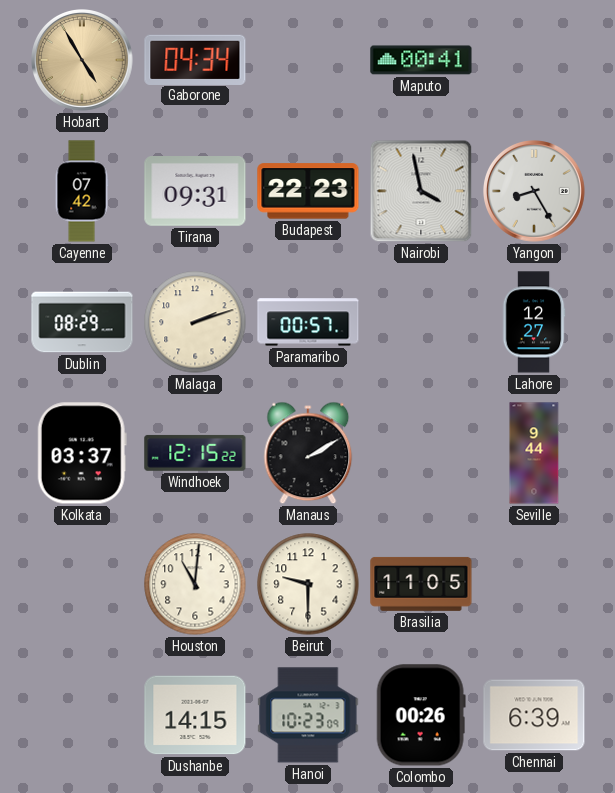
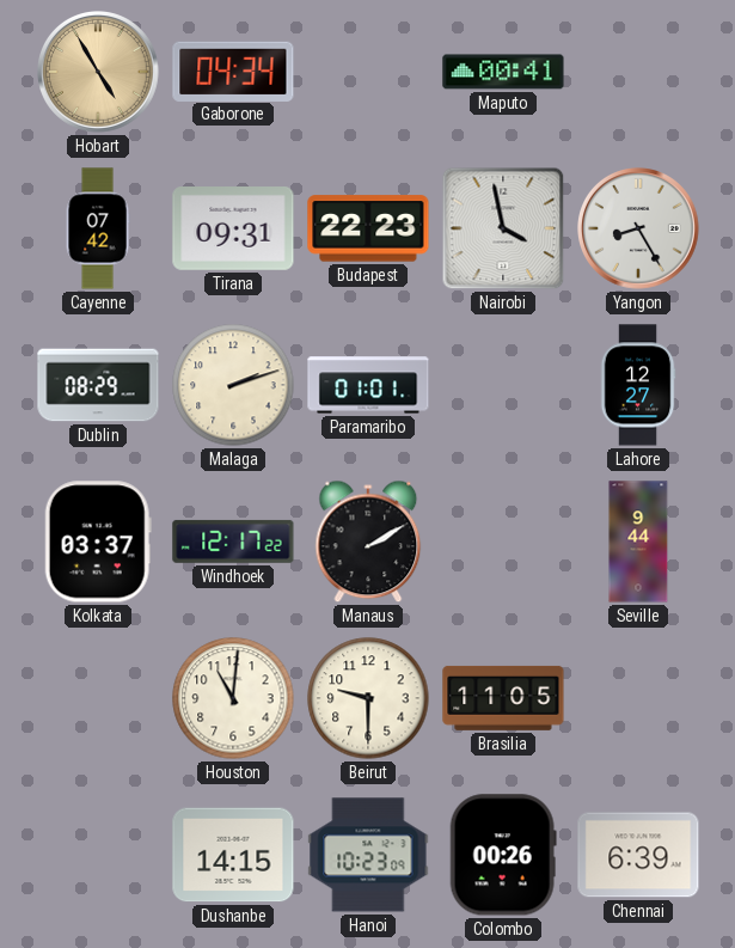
Paramaribo: 00:57 -> 01:01 (368, 385)
Windhoek: 12:15 -> 12:17 (233, 542)
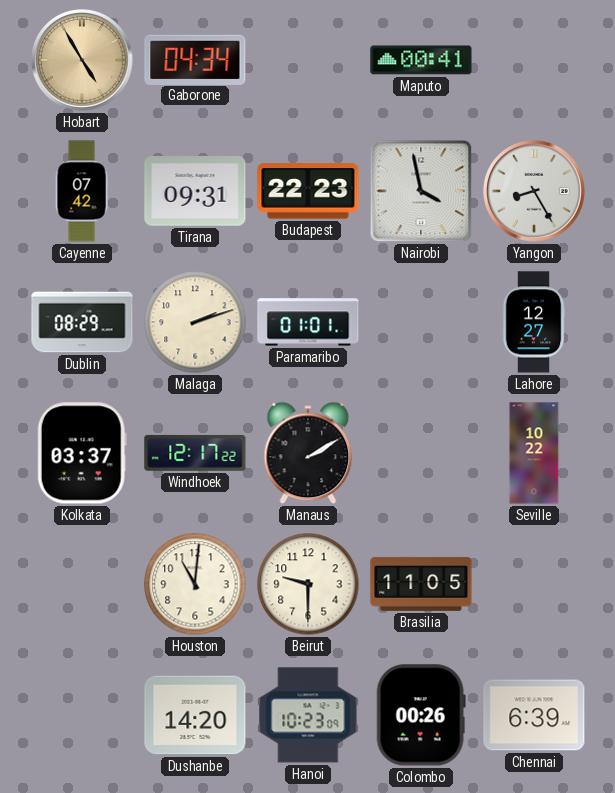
Seville: 9:44 -> 10:22 (534, 453)
Dushanbe: 14:15 -> 14:20 (195, 715)
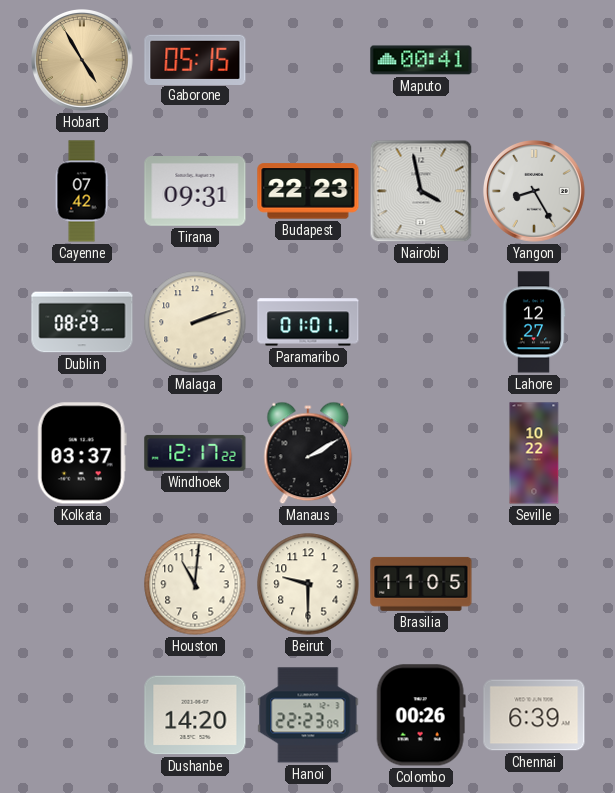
Gaborone: 04:34 -> 05:15 (195, 59)
Hanoi: 10:23 -> 22:23 (308, 715)
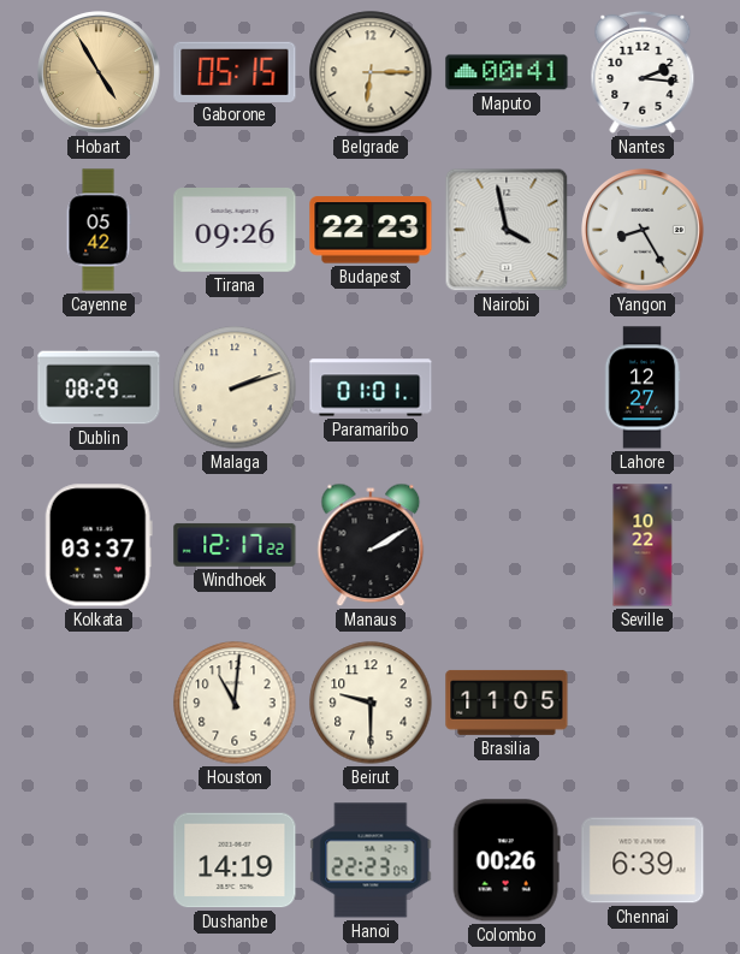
Belgrade: none -> 6:15 (371, 72)
Nantes: none -> 2:16 (643, 72)
Cayenne: 07:42 -> 05:42 (99, 230)
Tirana: 09:31 -> 09:26 (235, 231)
Dushanbe: 14:20 -> 14:19 (235, 860)
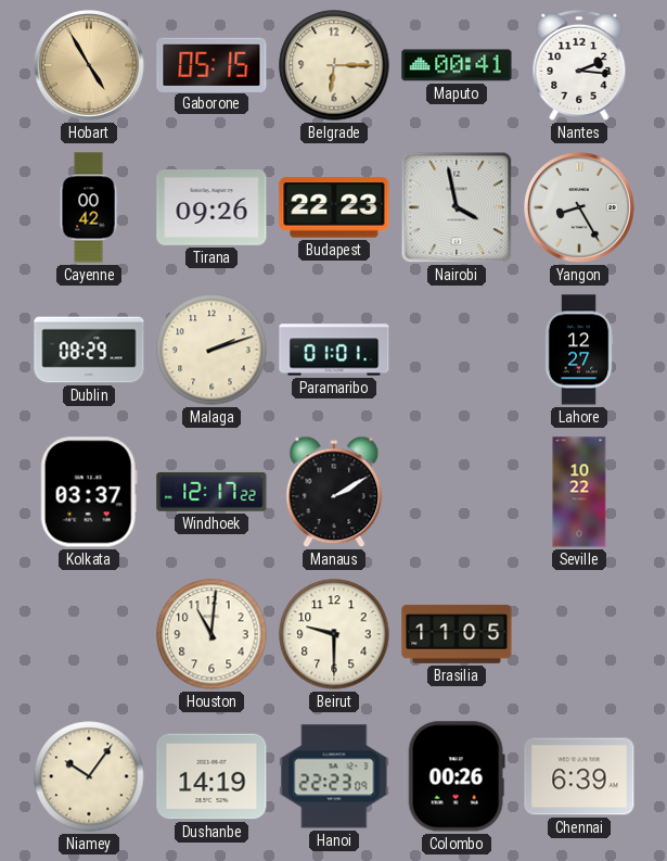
Cayenne: 05:42 -> 00:42 (89, 207)
Niamey: none -> 10:06 (89, 776)
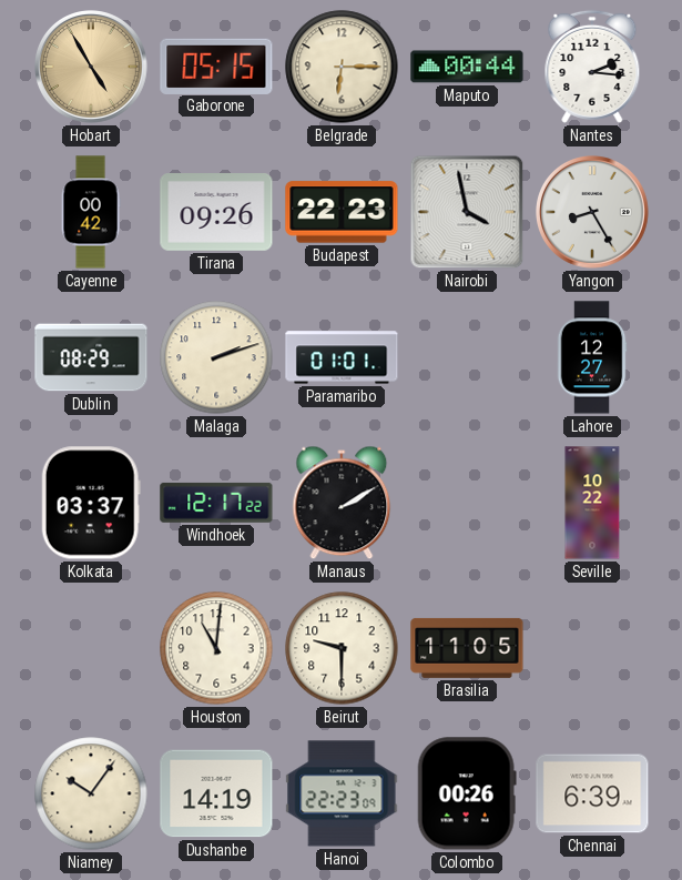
Maputo: 00:41 -> 00:44 (467, 67)
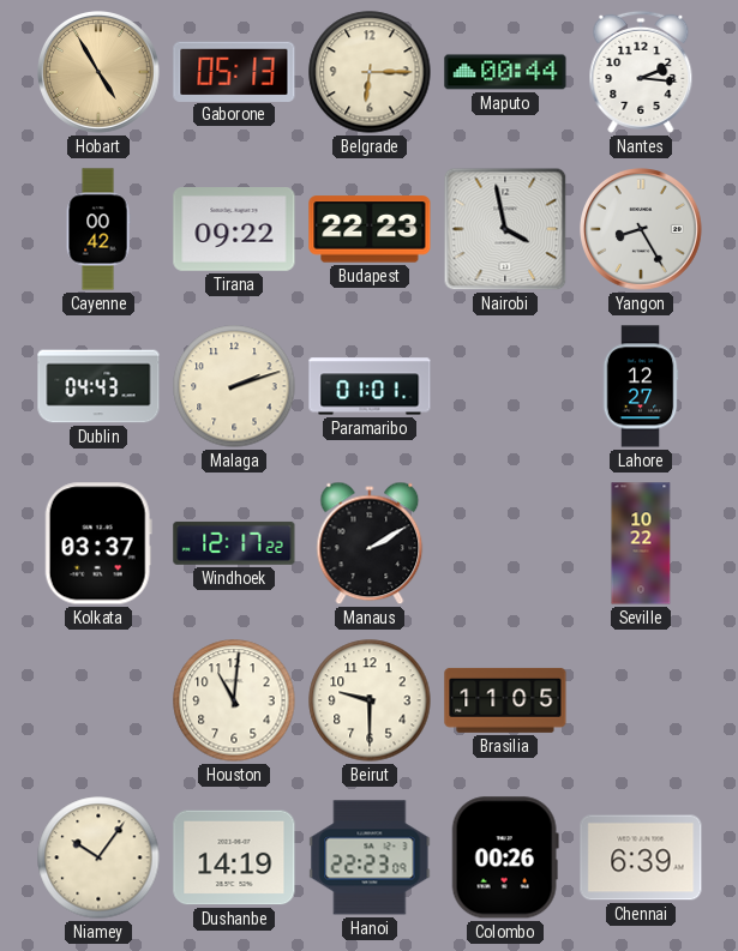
Gaborone: 05:15 -> 05:13 (234, 71)
Tirana: 09:26 -> 09:22 (234, 230)
Dublin: 08:29 -> 04:43 (98, 386)
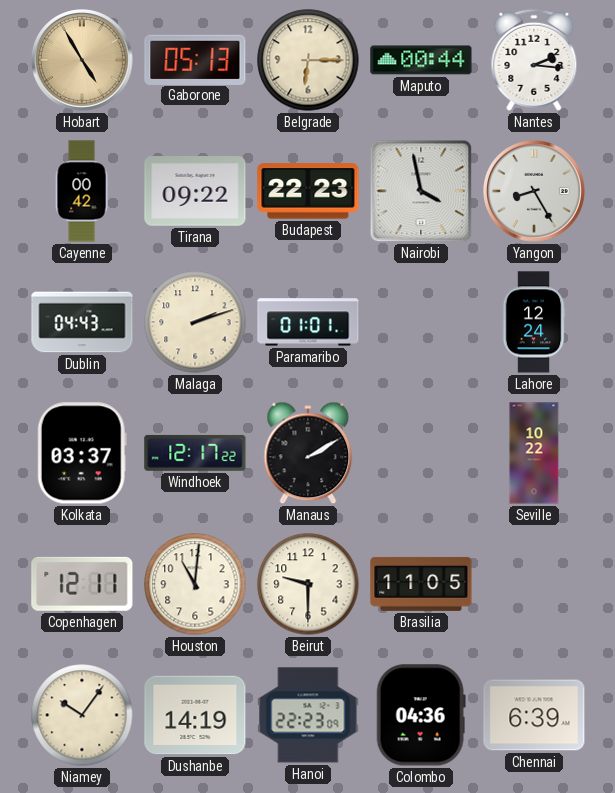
Lahore: 12:27 -> 12:24 (534, 322)
Copenhagen: none -> 12:11 (82, 584)
Colombo: 00:26 -> 04:36 (421, 715)
